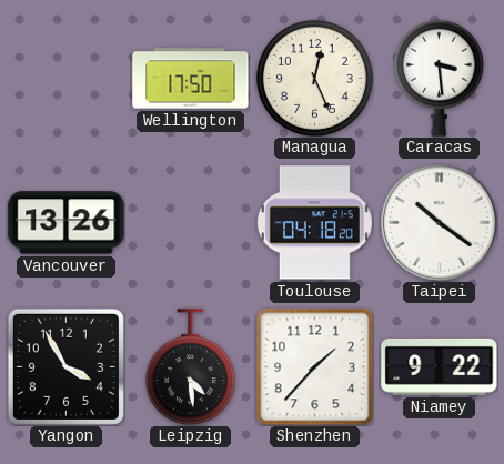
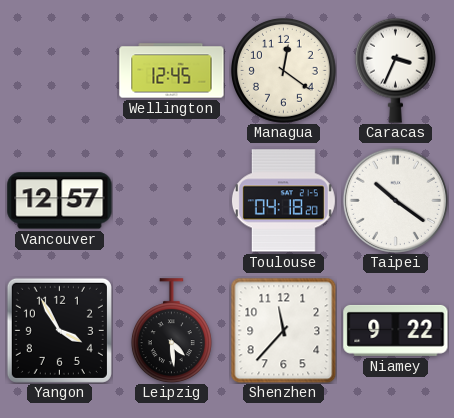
Wellington: 17:50 -> 12:45 (172, 71)
Managua: 12:26 -> 12:21 (283, 70)
Caracas: 3:29 -> 3:34 (395, 70)
Vancouver: 13:26 -> 12:57 (60, 201)
Shenzhen: 1:37 -> 11:37 (283, 330)
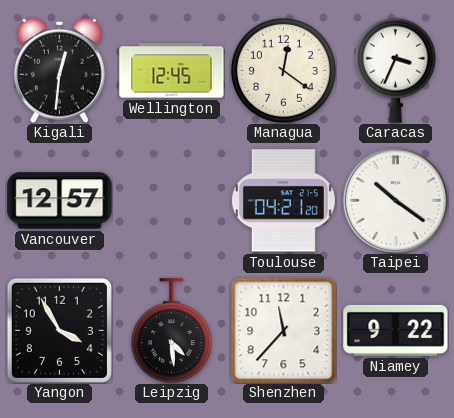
Kigali: none -> 12:31 (60, 70)
Toulouse: 04:18 -> 04:21 (283, 201)
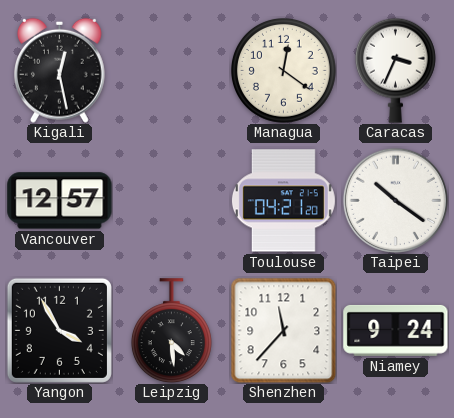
Kigali: 12:31 -> 12:28 (60, 70)
Wellington: 12:45 -> none (172, 71)
Niamey: 9:22 -> 9:24 (396, 330)
